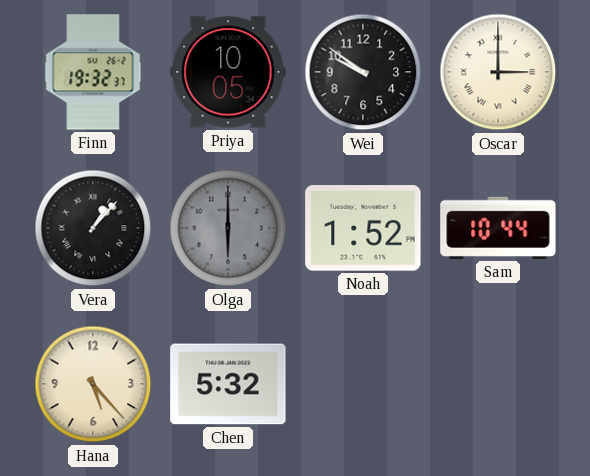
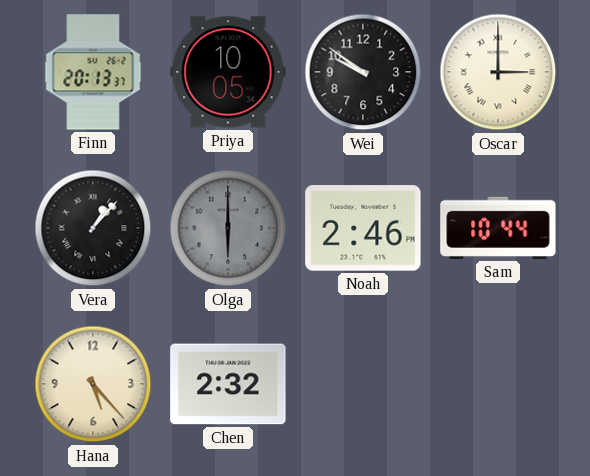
Finn: 19:32 -> 20:13 (93, 72)
Noah: 1:52 -> 2:46 (363, 228)
Chen: 5:32 -> 2:32 (228, 384)
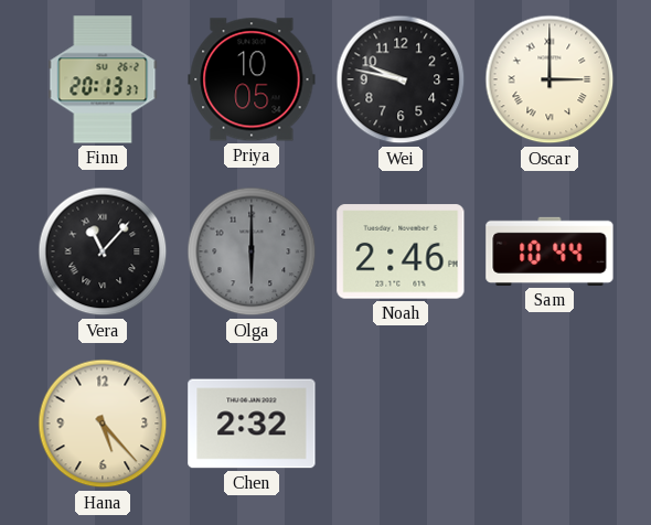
Wei: 9:51 -> 9:47 (401, 79)
Vera: 1:07 -> 11:07 (103, 251)
